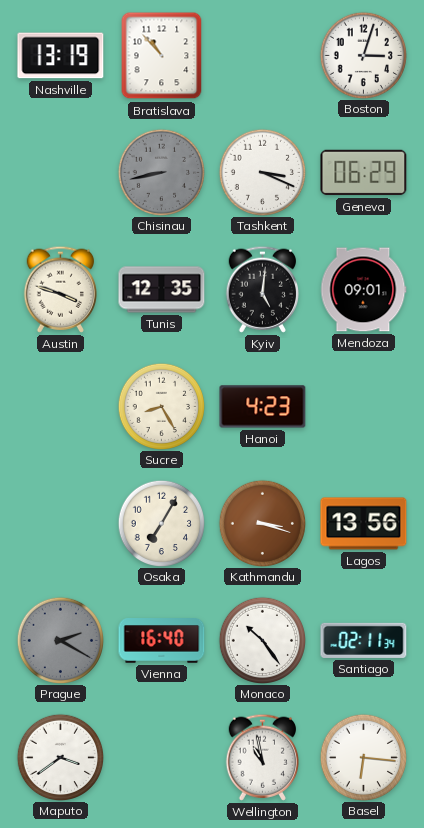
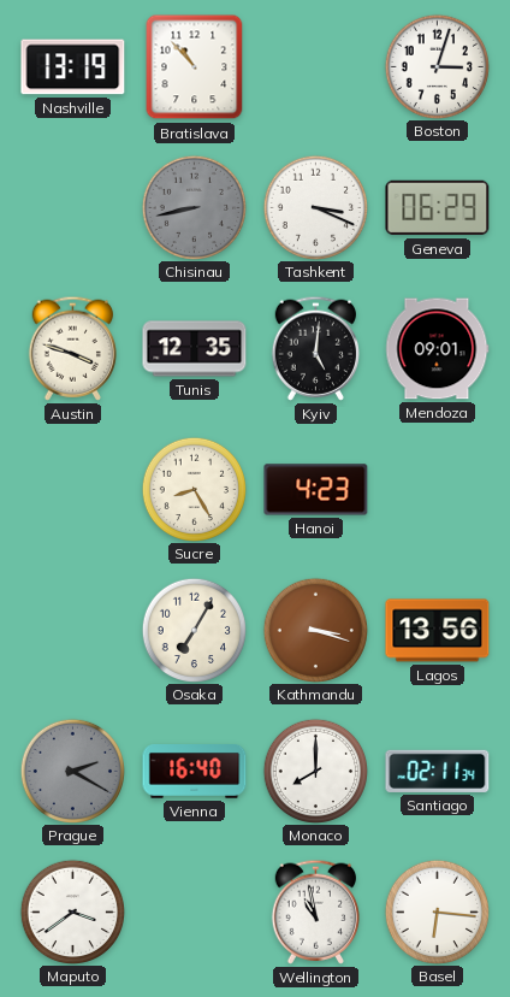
Monaco: 10:24 -> 8:00 (315, 771)
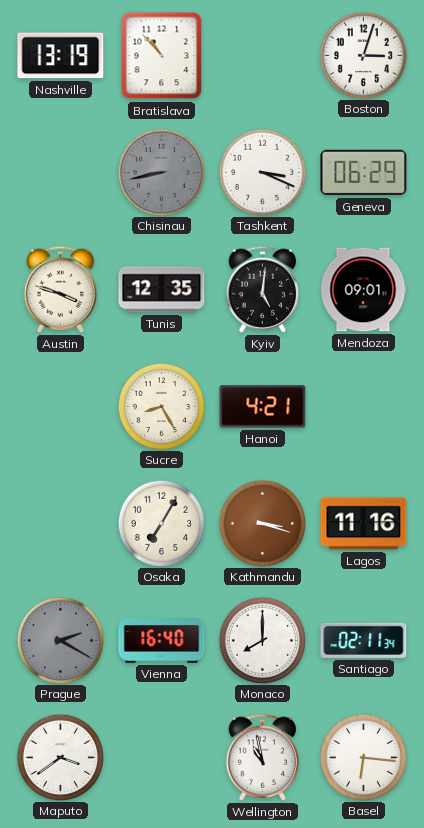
Hanoi: 4:23 -> 4:21 (263, 407)
Lagos: 13:56 -> 11:16 (364, 524)
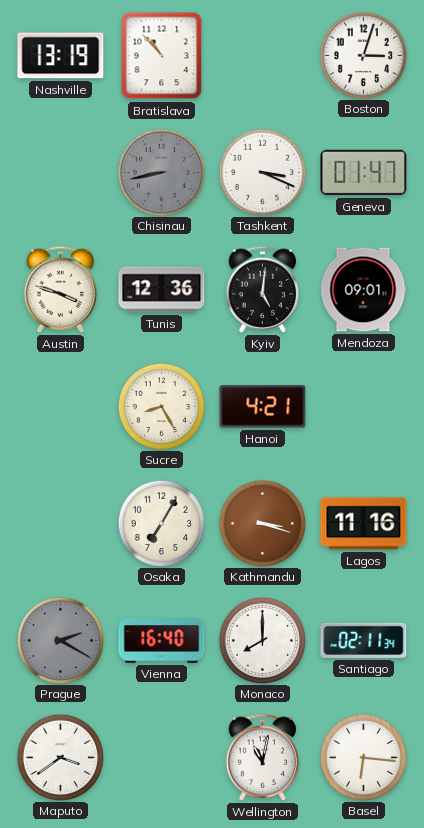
Geneva: 06:29 -> 01:47 (364, 173)
Tunis: 12:35 -> 12:36 (162, 290)
Wellington: 10:58 -> 11:02 (262, 757)
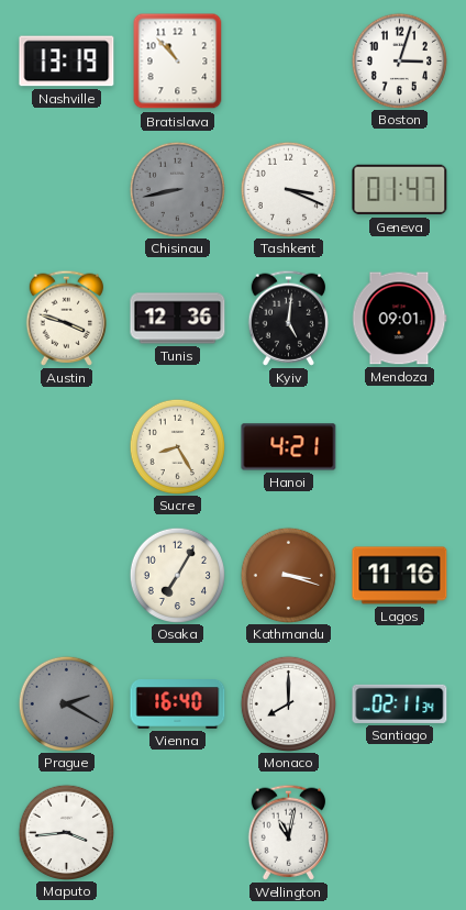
Maputo: 3:39 -> 3:44 (66, 832)
Basel: 6:16 -> none (363, 757)
